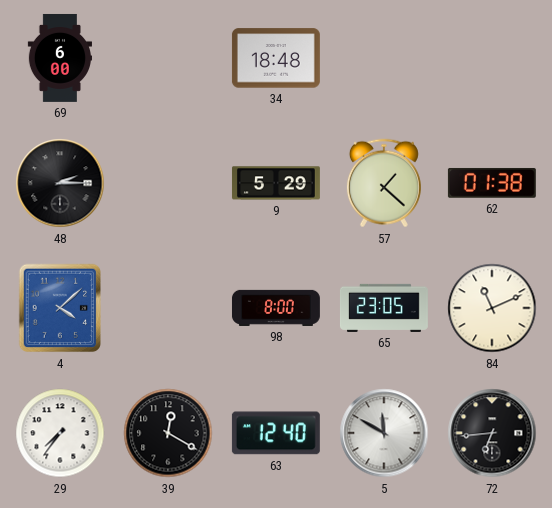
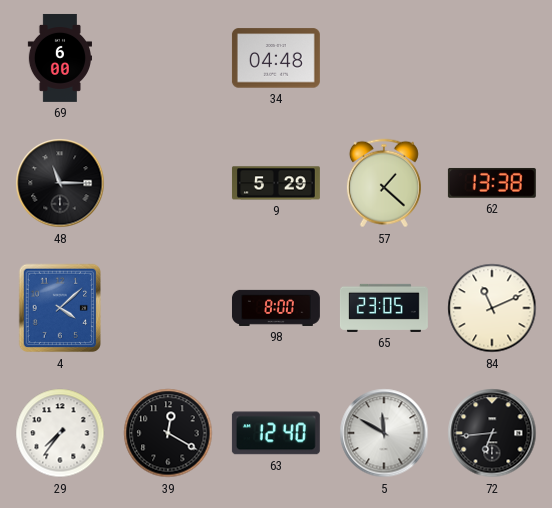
34: 18:48 -> 04:48 (276, 58)
48: 2:15 -> 11:15 (60, 183)
62: 01:38 -> 13:38 (492, 183)
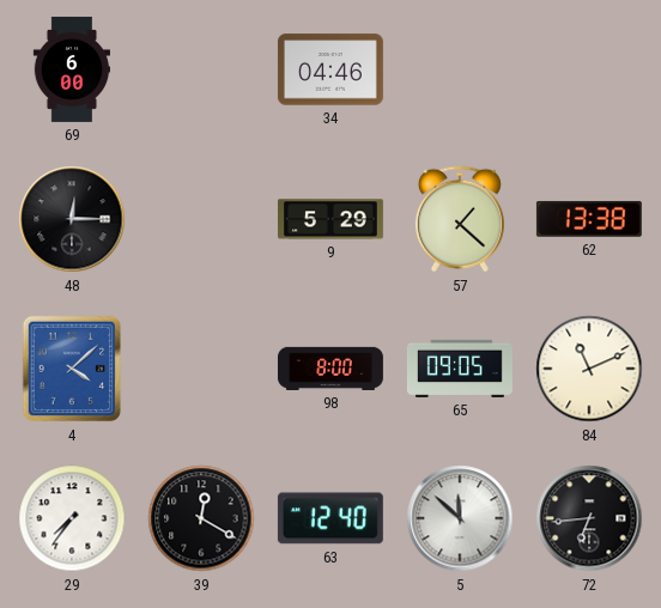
34: 04:48 -> 04:46 (330, 69)
48: 11:15 -> 12:15 (72, 219)
65: 23:05 -> 09:05 (460, 369)
5: 11:50 -> 11:52 (460, 518)
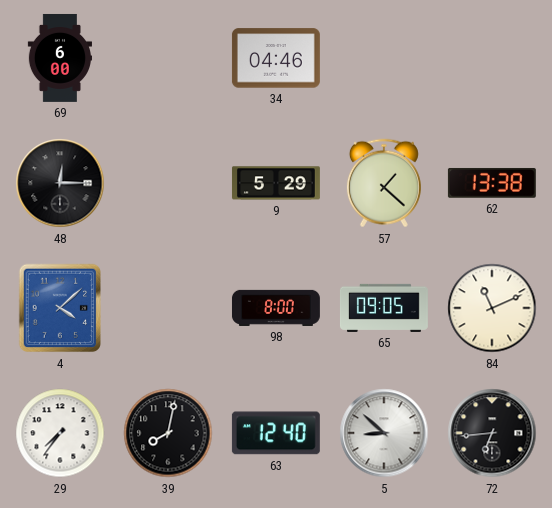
39: 12:20 -> 8:02 (168, 433)
5: 11:52 -> 8:52 (384, 433)
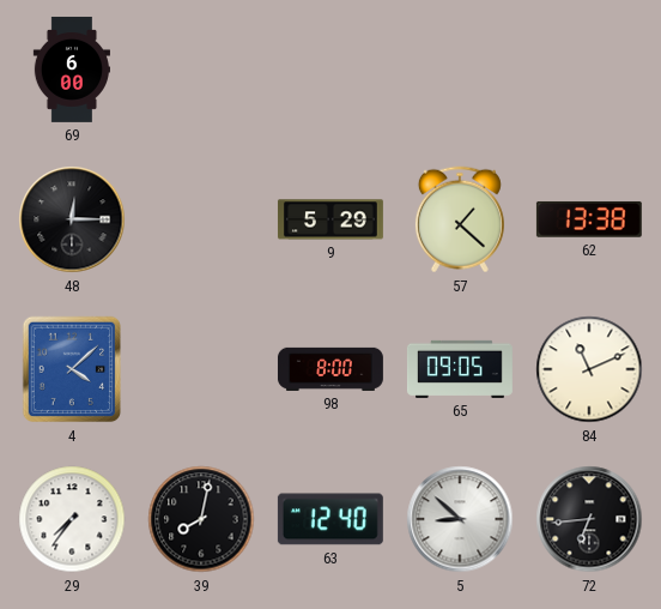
34: 04:46 -> none (276, 58)
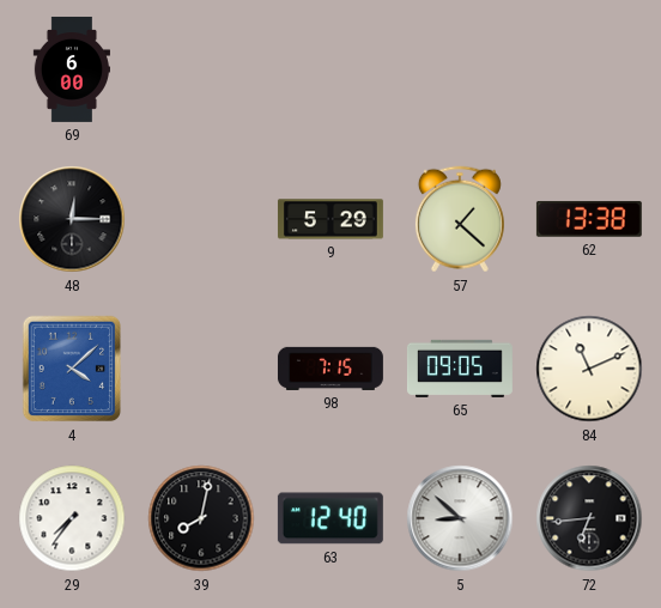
98: 8:00 -> 7:15 (330, 369)
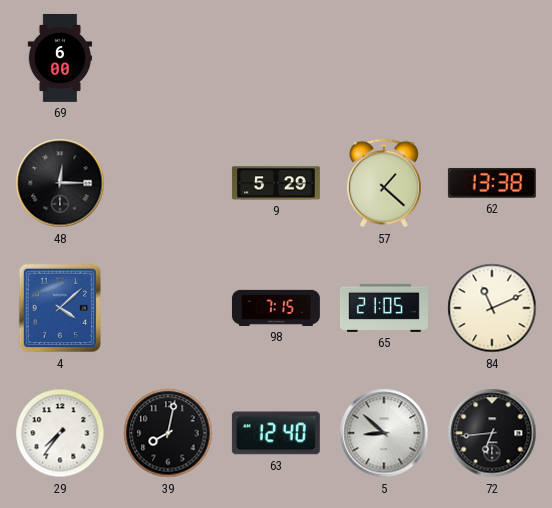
65: 09:05 -> 21:05 (384, 308)
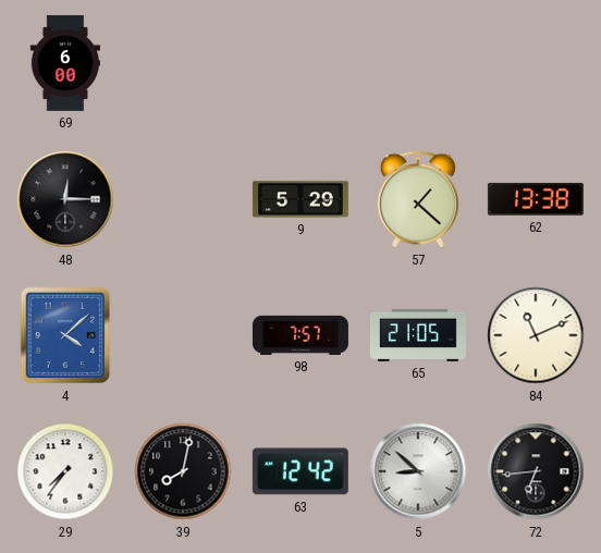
98: 7:15 -> 7:57 (300, 335)
63: 12:40 -> 12:42 (300, 471)
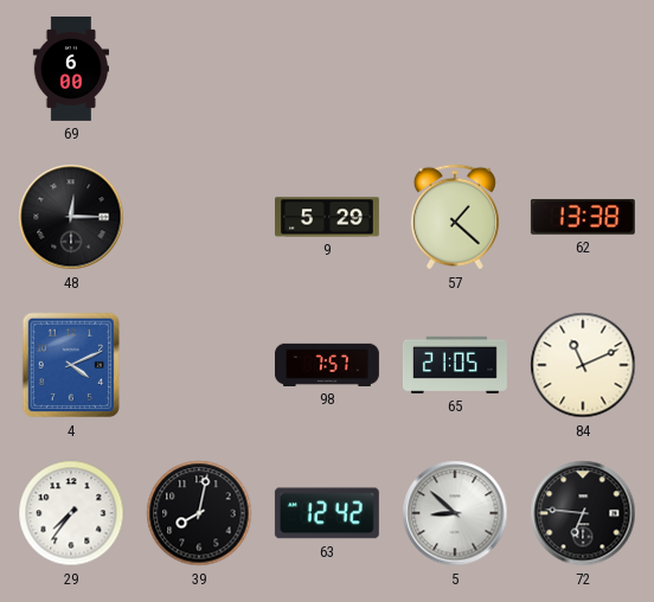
4: 4:08 -> 4:11 (71, 365)
72: 6:44 -> 6:46 (583, 513)
